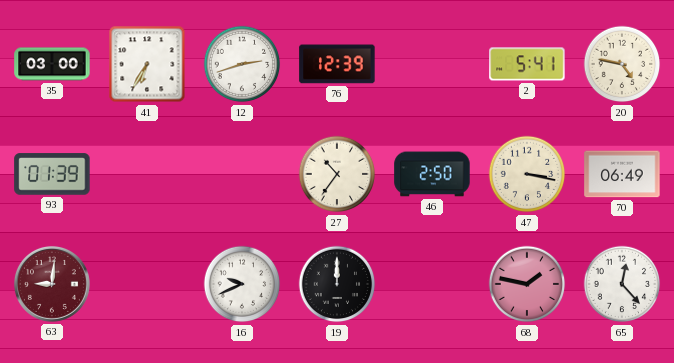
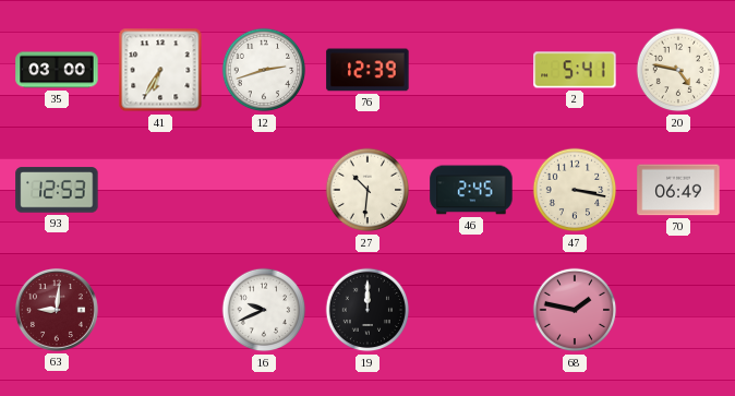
93: 01:39 -> 12:53 (57, 190)
27: 10:36 -> 10:31 (367, 190)
46: 2:50 -> 2:45 (471, 190)
65: 12:23 -> none (622, 284)
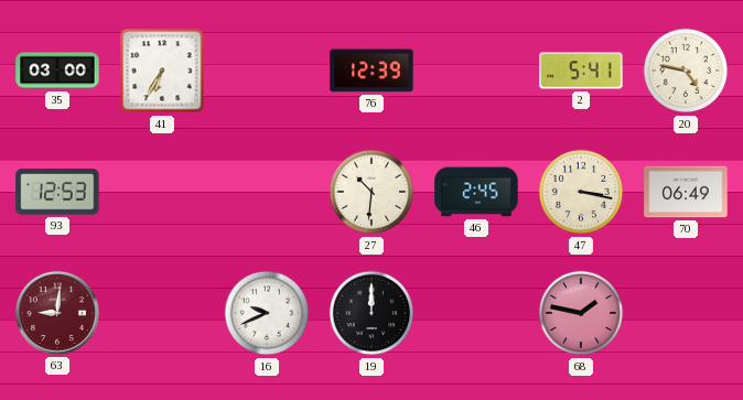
12: 2:42 -> none (264, 70)
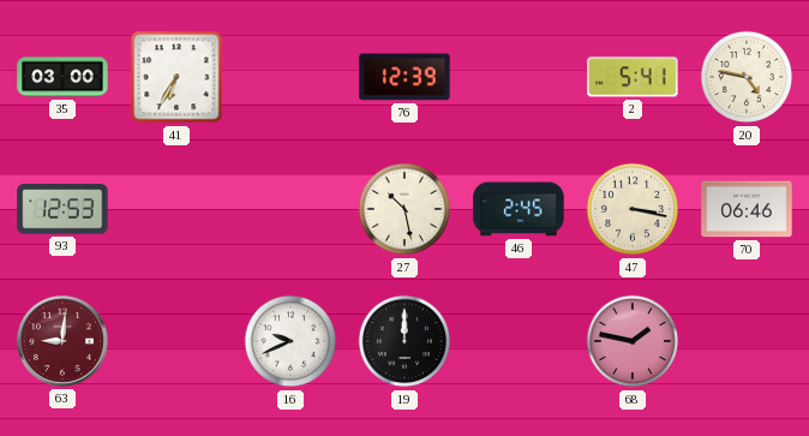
27: 10:31 -> 10:28 (404, 209)
70: 06:49 -> 06:46 (747, 209)
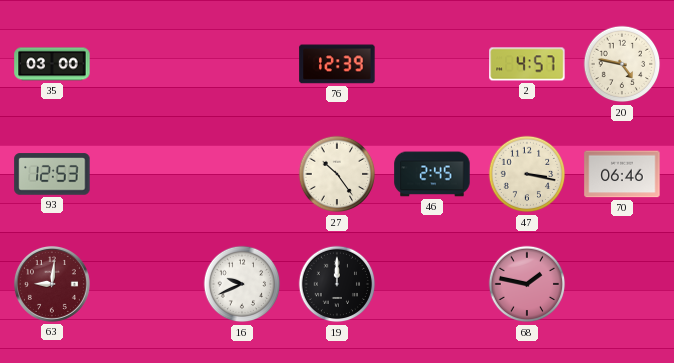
41: 6:35 -> none (176, 77)
2: 5:41 -> 4:57 (527, 64)
27: 10:28 -> 10:24 (337, 174)
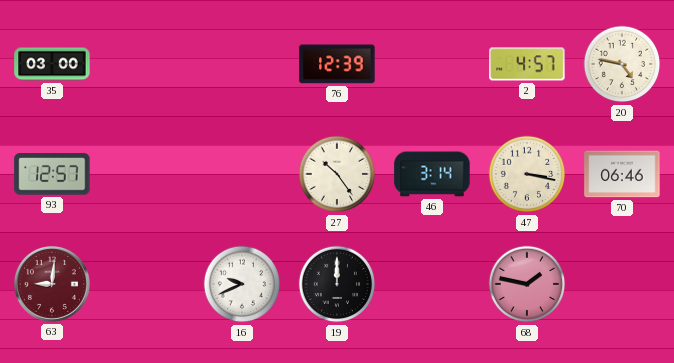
93: 12:53 -> 12:57 (52, 174)
46: 2:45 -> 3:14 (432, 174)
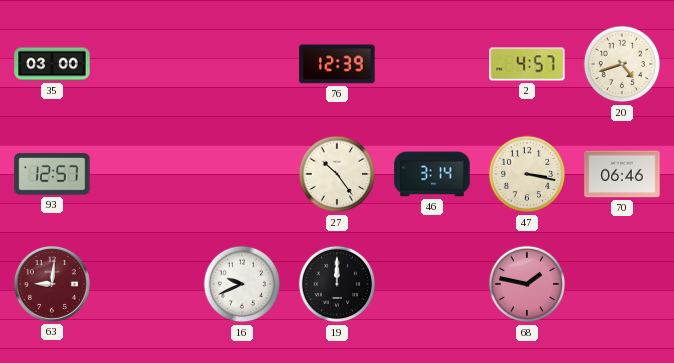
20: 4:47 -> 4:42 (622, 64)
